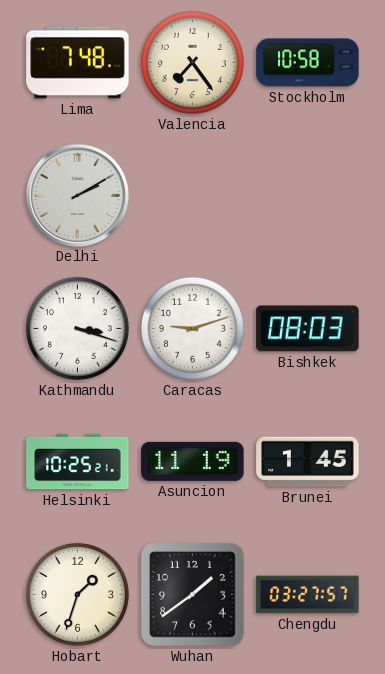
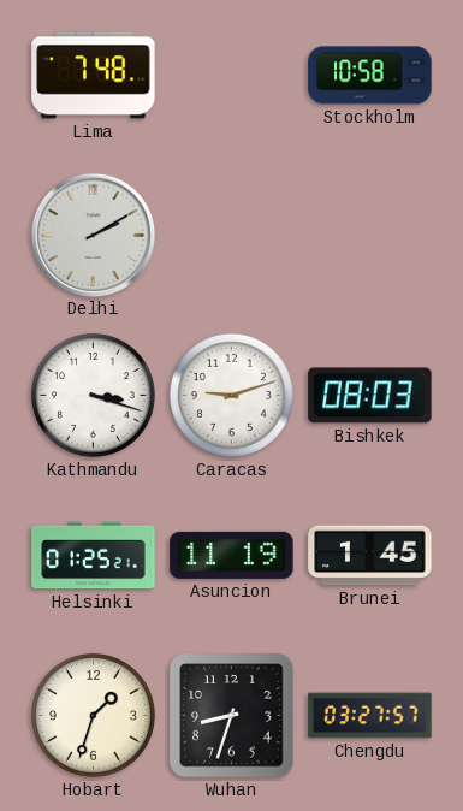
Valencia: 7:24 -> none (192, 62)
Helsinki: 10:25 -> 01:25 (94, 556)
Wuhan: 1:39 -> 8:33 (232, 716)
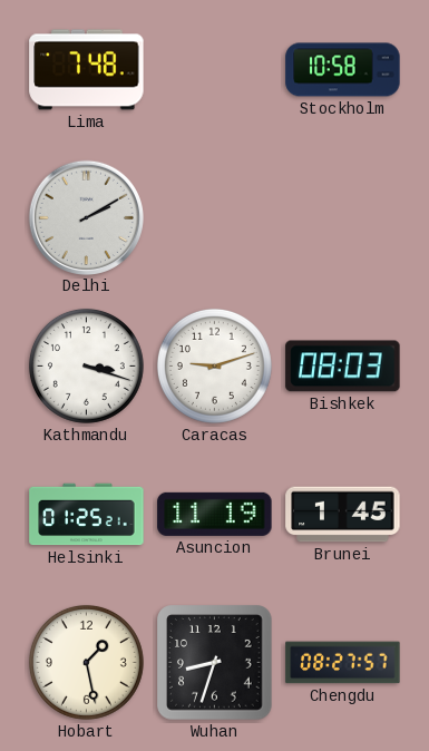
Hobart: 1:33 -> 1:28 (86, 662)
Chengdu: 03:27 -> 08:27 (343, 663)
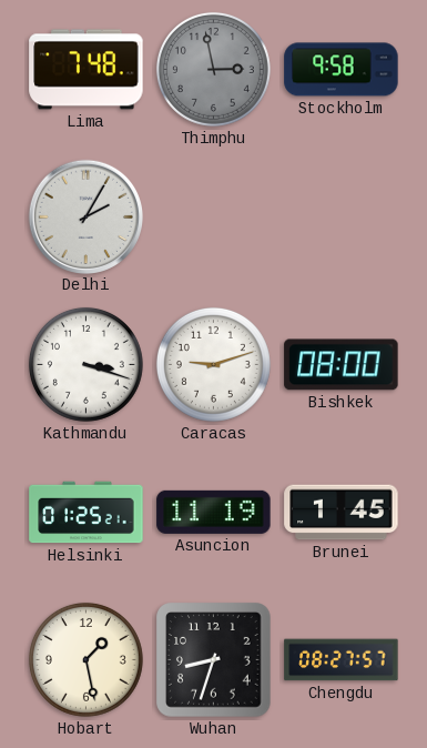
Thimphu: none -> 2:58 (213, 69)
Stockholm: 10:58 -> 9:58 (342, 70)
Delhi: 2:10 -> 2:05 (85, 216)
Bishkek: 08:03 -> 08:00 (342, 365)
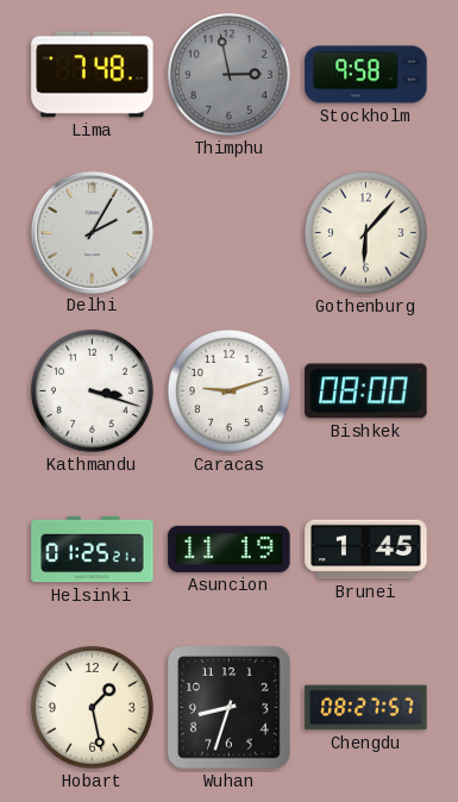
Gothenburg: none -> 6:07 (365, 232)
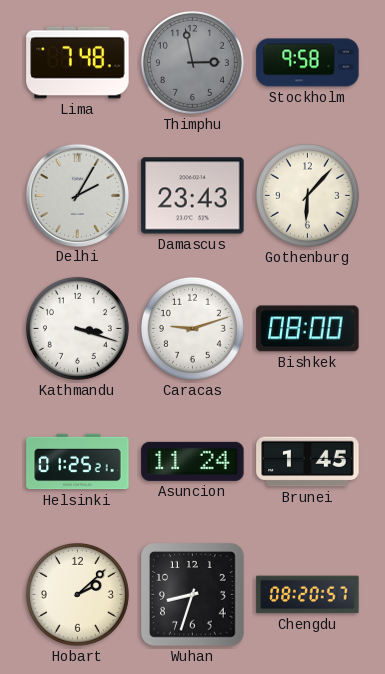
Damascus: none -> 23:43 (193, 196)
Asuncion: 11:19 -> 11:24 (193, 461)
Hobart: 1:28 -> 2:08 (77, 594)
Chengdu: 08:27 -> 08:20 (308, 595)
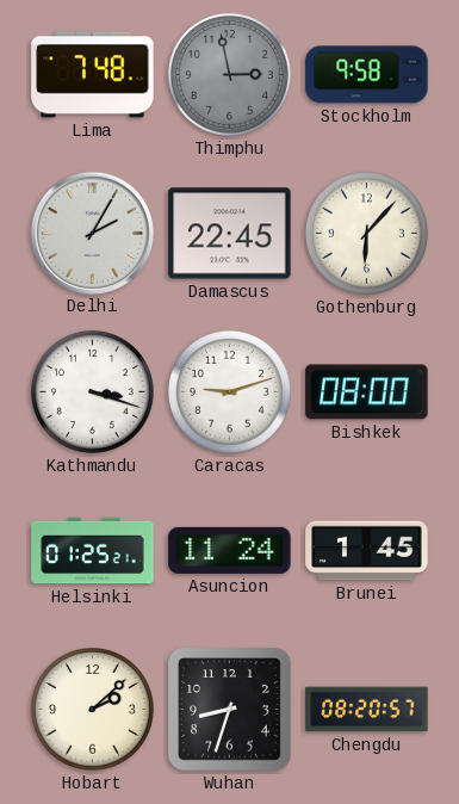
Damascus: 23:43 -> 22:45 (230, 234)
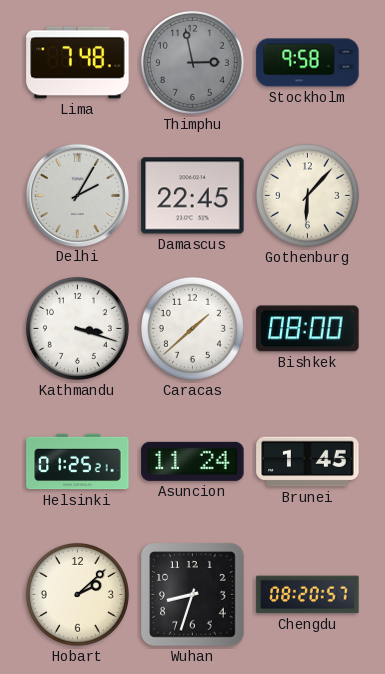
Caracas: 9:12 -> 1:38 (192, 328)
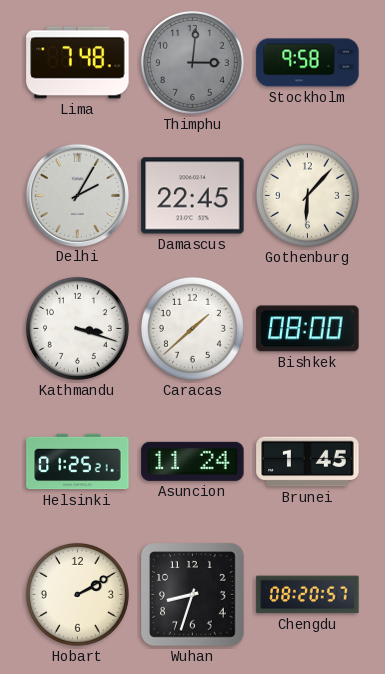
Thimphu: 2:58 -> 3:01 (192, 62)
Hobart: 2:08 -> 2:10 (77, 594)
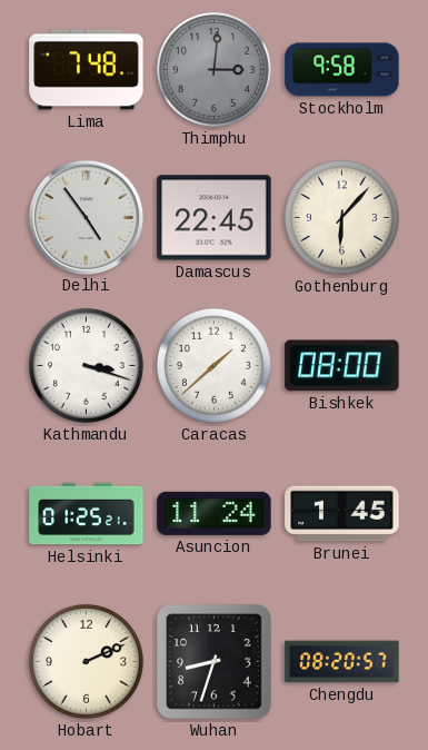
Delhi: 2:05 -> 4:54 (86, 217)
Hobart: 2:10 -> 2:11 (86, 661)
